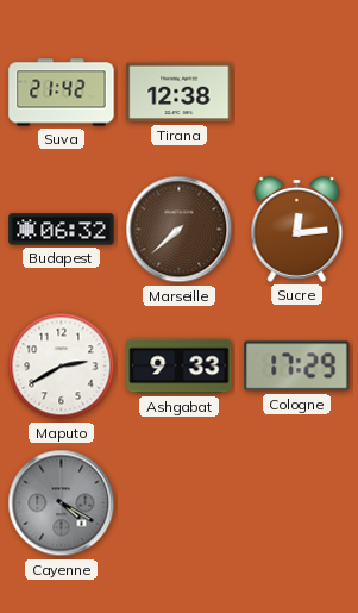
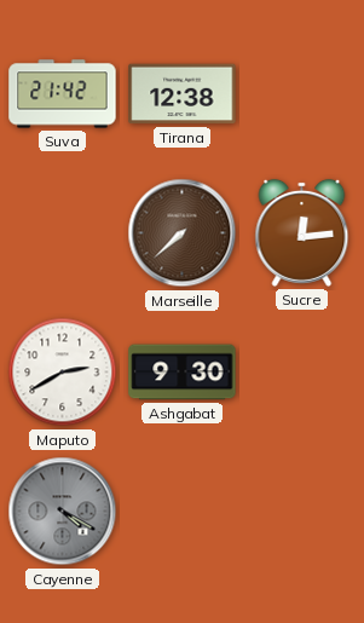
Budapest: 06:32 -> none (62, 230)
Ashgabat: 9:33 -> 9:30 (183, 373)
Cologne: 17:29 -> none (297, 367)
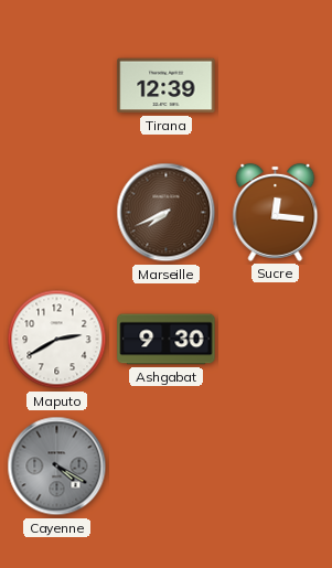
Suva: 21:42 -> none (63, 94)
Tirana: 12:38 -> 12:39 (167, 86)
Marseille: 7:38 -> 7:41 (167, 213)
Sucre: 12:14 -> 12:16 (276, 212)
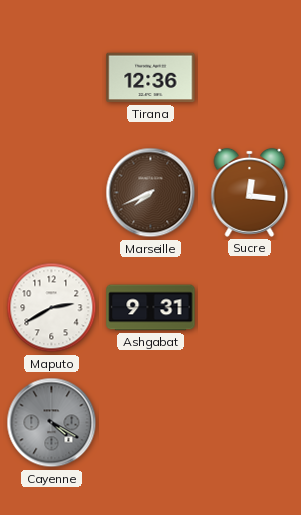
Tirana: 12:39 -> 12:36 (151, 78)
Ashgabat: 9:30 -> 9:31 (151, 308)
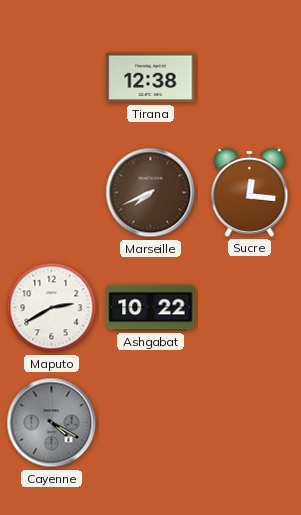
Tirana: 12:36 -> 12:38 (151, 78)
Ashgabat: 9:31 -> 10:22 (151, 308)
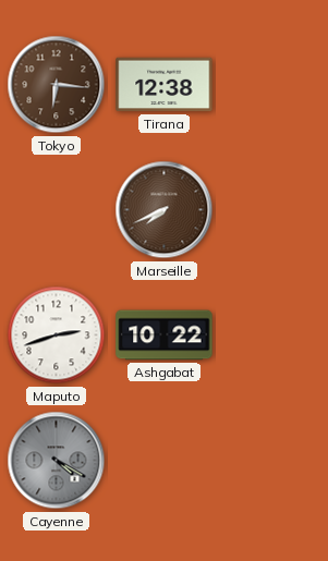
Tokyo: none -> 6:16 (57, 85)
Sucre: 12:16 -> none (250, 192)
Maputo: 2:40 -> 2:42 (57, 336)
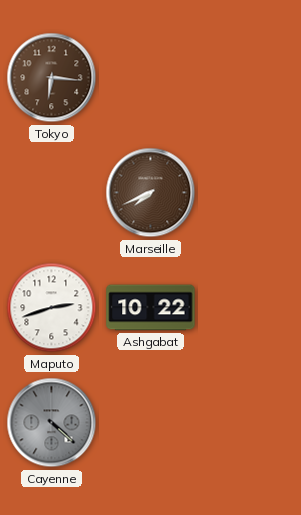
Tirana: 12:38 -> none (165, 85)
Cayenne: 4:20 -> 4:22 (52, 423)
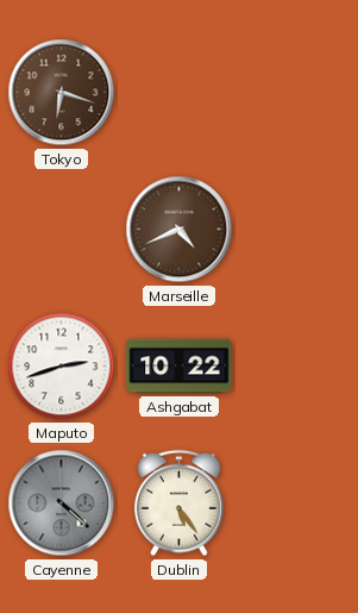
Tokyo: 6:16 -> 6:18 (62, 93)
Marseille: 7:41 -> 4:41 (180, 230)
Dublin: none -> 5:24 (180, 503)
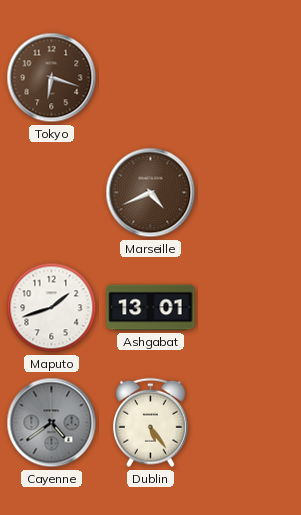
Maputo: 2:42 -> 1:42 (52, 308)
Ashgabat: 10:22 -> 13:01 (151, 308)
Cayenne: 4:22 -> 4:39 (52, 423)
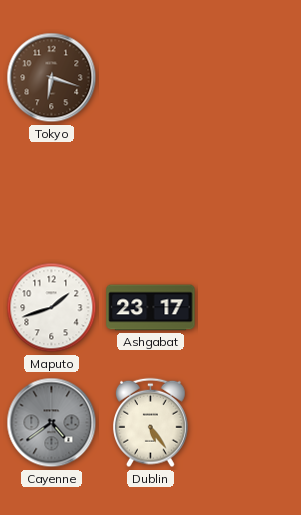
Marseille: 4:41 -> none (151, 193)
Ashgabat: 13:01 -> 23:17 (151, 308)
